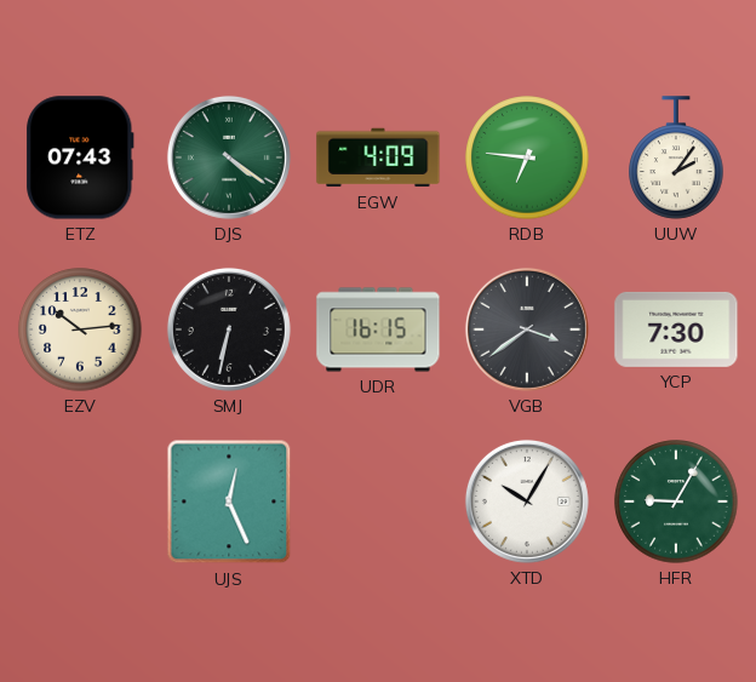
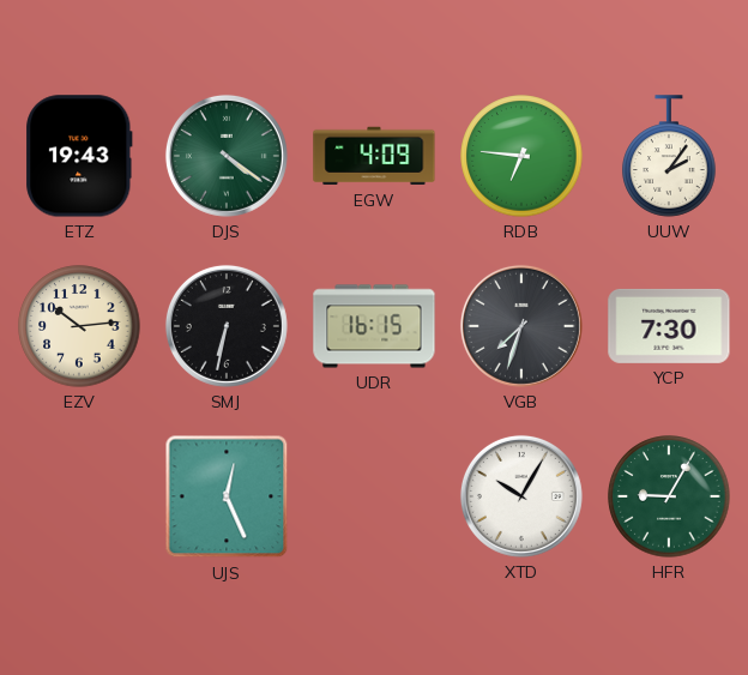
ETZ: 07:43 -> 19:43 (79, 156)
VGB: 3:39 -> 7:33 (521, 326)
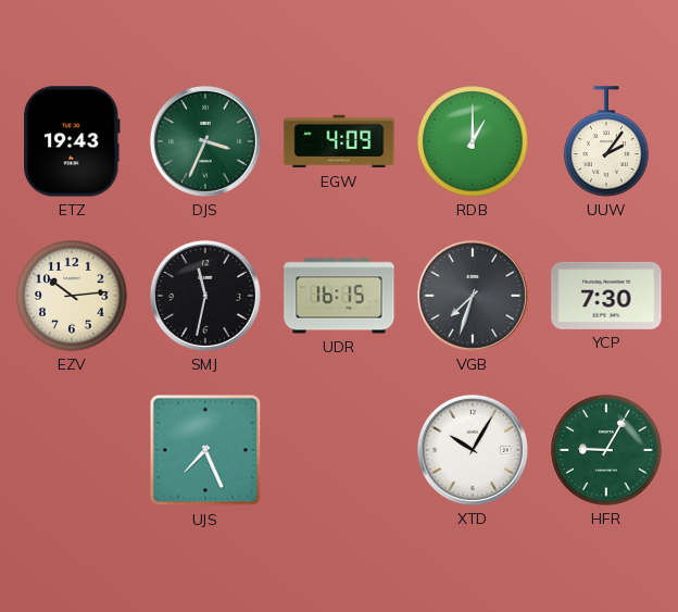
DJS: 4:21 -> 3:34 (205, 141)
RDB: 6:46 -> 1:00 (473, 141)
SMJ: 6:32 -> 11:32 (205, 296)
UJS: 12:26 -> 7:26 (205, 450)
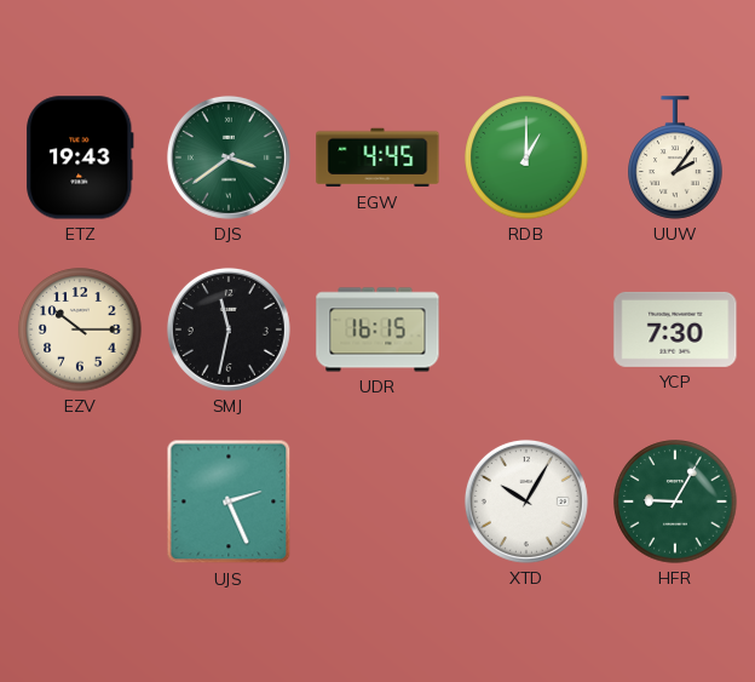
DJS: 3:34 -> 3:39 (229, 157)
EGW: 4:09 -> 4:45 (377, 157)
EZV: 10:14 -> 10:15 (80, 329)
VGB: 7:33 -> none (473, 296)
UJS: 7:26 -> 2:26 (229, 502)
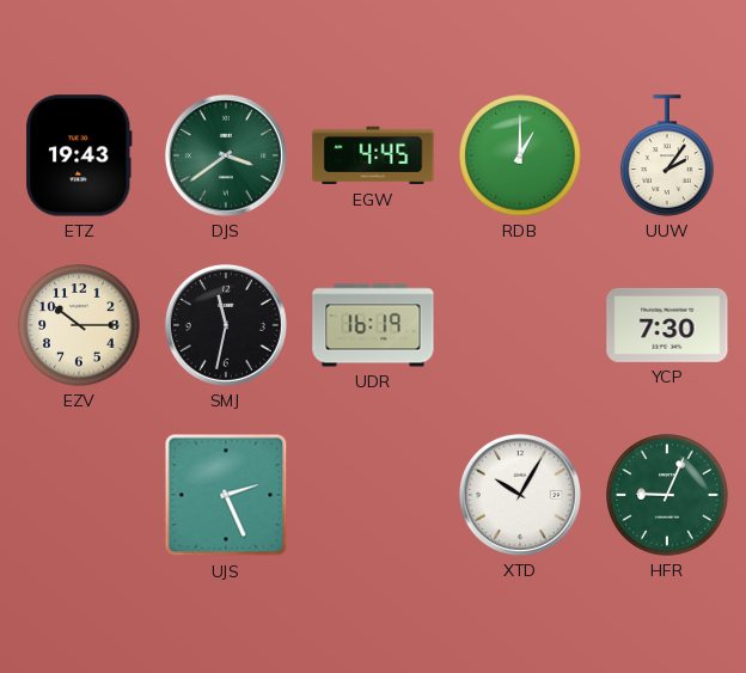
UDR: 16:15 -> 16:19 (373, 325)
HFR: 9:05 -> 9:04 (667, 495)
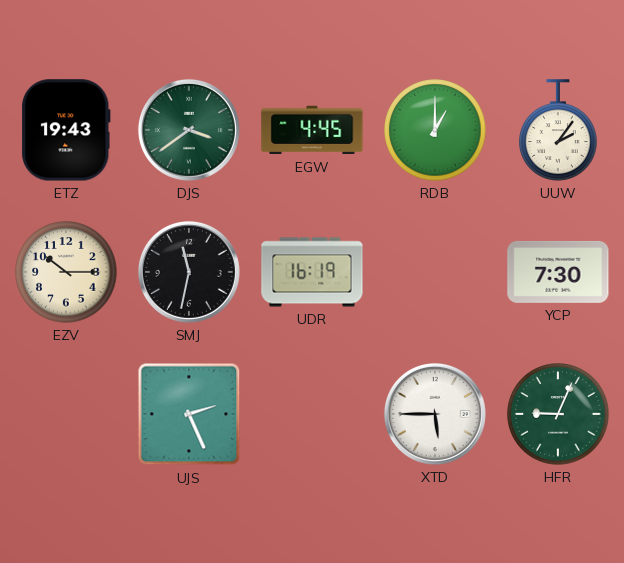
XTD: 10:05 -> 5:45 (435, 414)
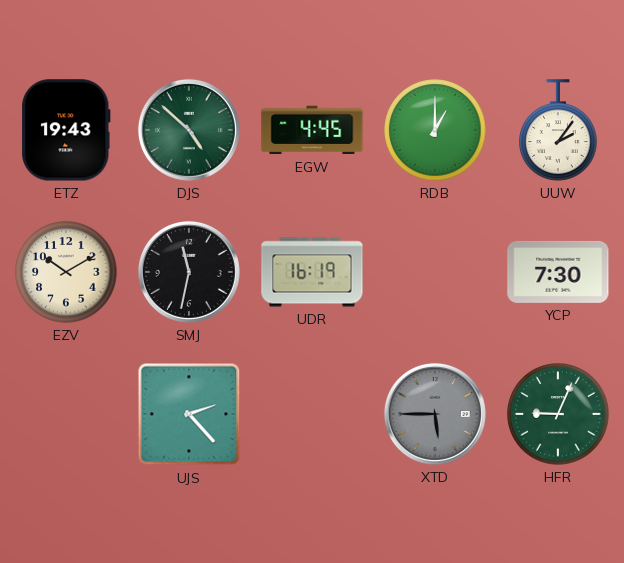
DJS: 3:39 -> 4:52 (189, 130)
EZV: 10:15 -> 10:10 (66, 272)
UJS: 2:26 -> 2:23 (189, 414)
XTD dial: white -> grey (435, 414)
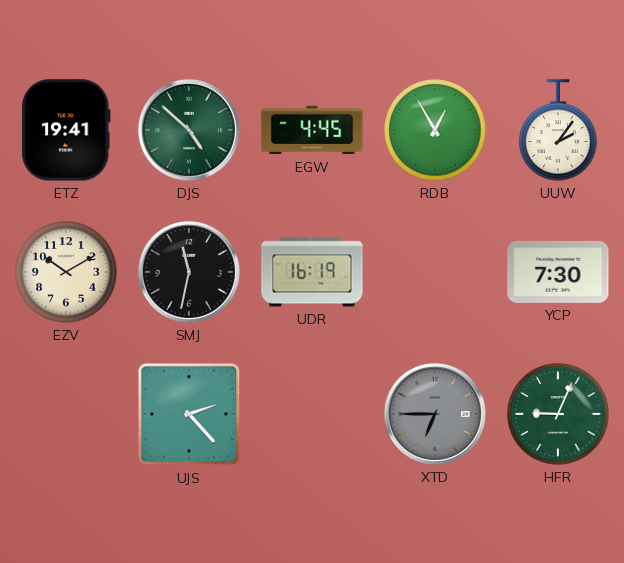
ETZ: 19:43 -> 19:41 (66, 130)
RDB: 1:00 -> 12:55 (435, 130)
XTD: 5:45 -> 6:45 (435, 414)
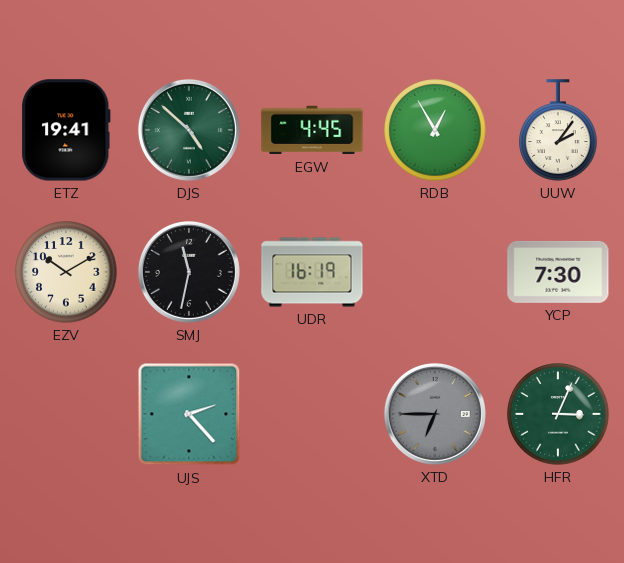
HFR: 9:04 -> 3:04 (558, 414)
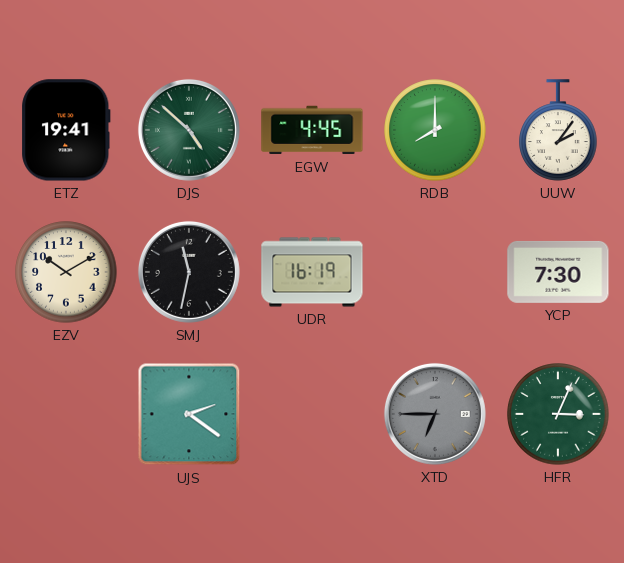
RDB: 12:55 -> 8:00 (435, 130)
UJS: 2:23 -> 2:21 (189, 414)
